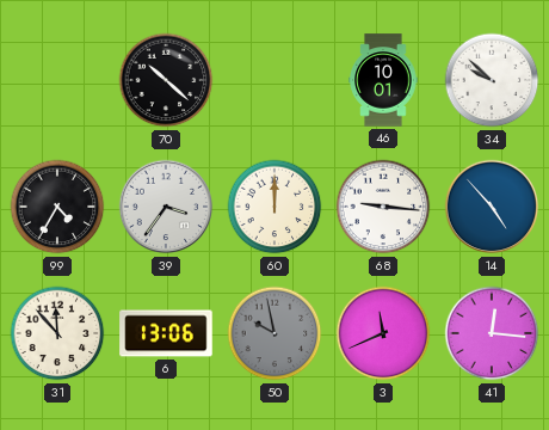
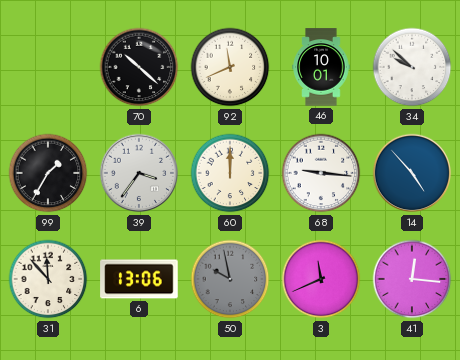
92: none -> 11:41 (230, 67)
99: 4:35 -> 1:35 (48, 173)
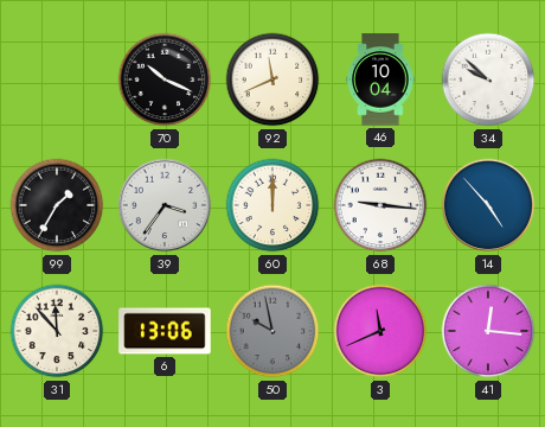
70: 10:22 -> 10:19 (165, 79)
46: 10:01 -> 10:04 (380, 79)
